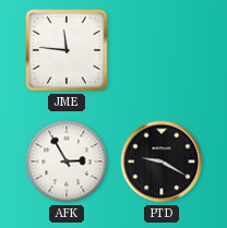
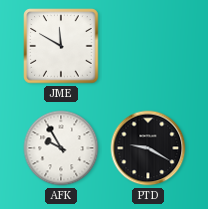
JME: 11:46 -> 11:50 (61, 46)
AFK: 2:55 -> 9:55 (61, 148)
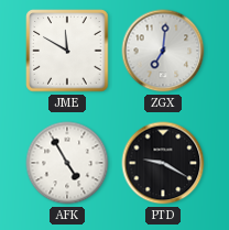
ZGX: none -> 7:01 (163, 51)
AFK: 9:55 -> 4:55 (67, 163)
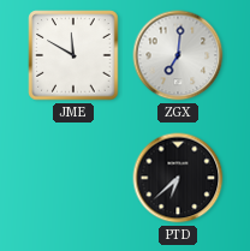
AFK: 4:55 -> none (67, 163)
PTD: 9:20 -> 6:38 (178, 178)
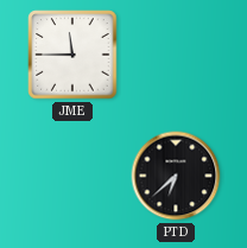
JME: 11:50 -> 11:45 (72, 55)
ZGX: 7:01 -> none (178, 55)
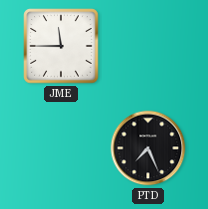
PTD: 6:38 -> 7:26 (148, 148)
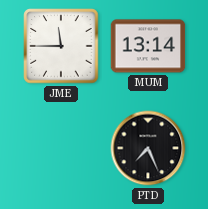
MUM: none -> 13:14 (148, 46)
